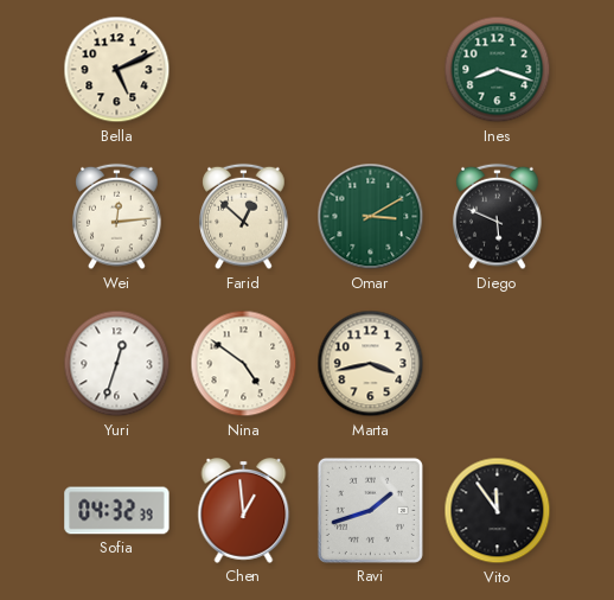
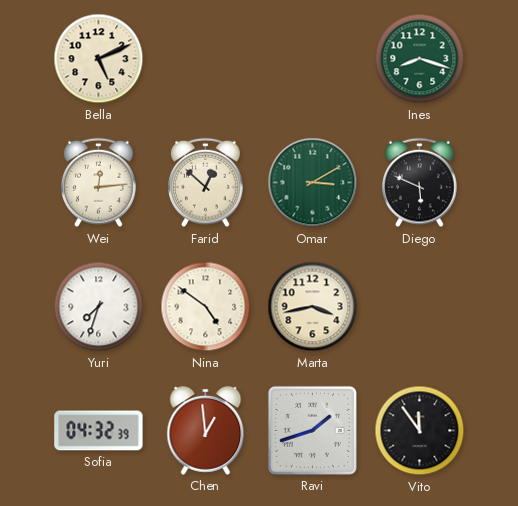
Yuri: 12:33 -> 7:33 (99, 307)
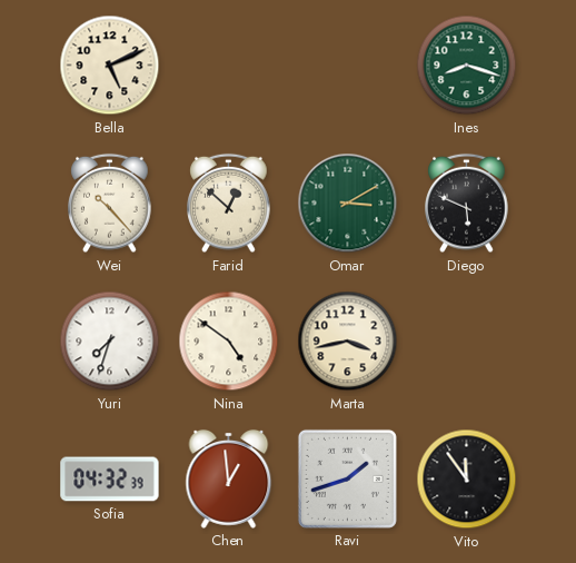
Wei: 12:14 -> 10:23 (110, 204)
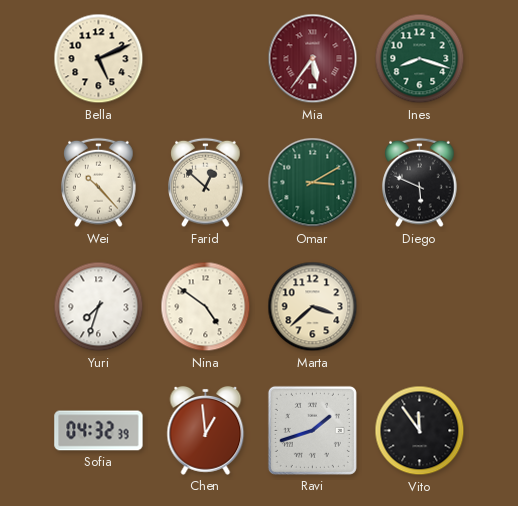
Mia: none -> 5:36 (313, 59)
Marta: 3:43 -> 3:38 (313, 307)
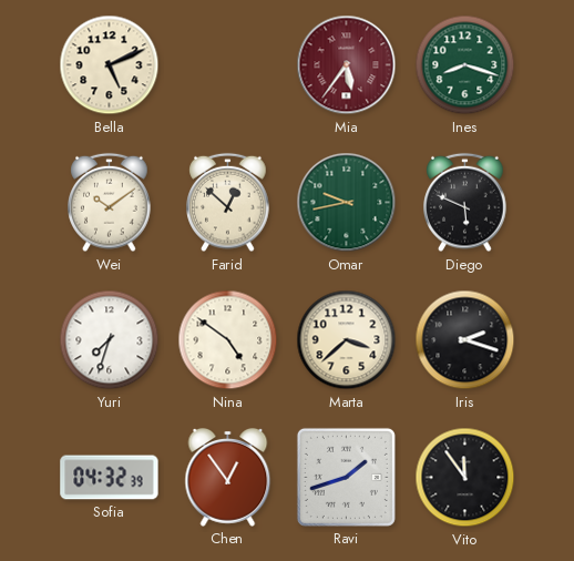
Wei: 10:23 -> 10:09 (110, 203)
Omar: 3:10 -> 9:43 (347, 203)
Iris: none -> 2:18 (465, 340)
Chen: 12:59 -> 12:54 (228, 478)
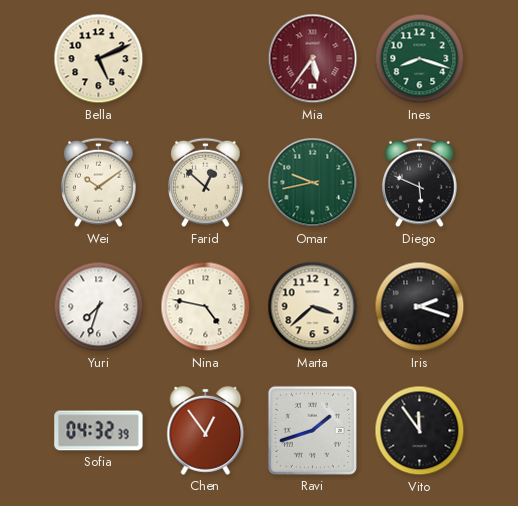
Nina: 4:51 -> 4:47 (206, 307)
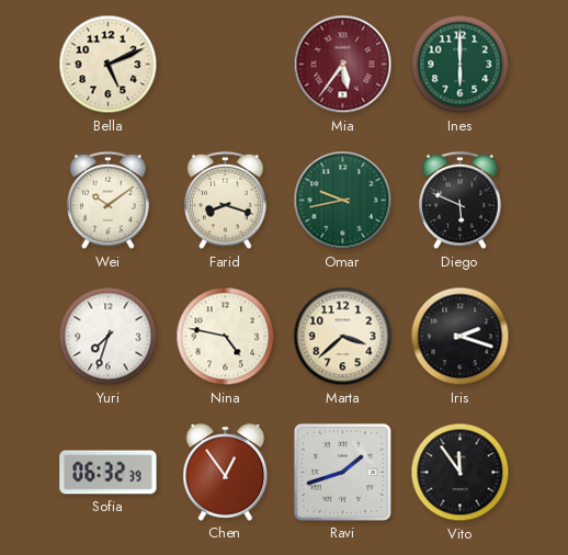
Ines: 8:18 -> 6:00 (461, 65)
Farid: 12:52 -> 8:18 (226, 201)
Sofia: 04:32 -> 06:32 (109, 473)
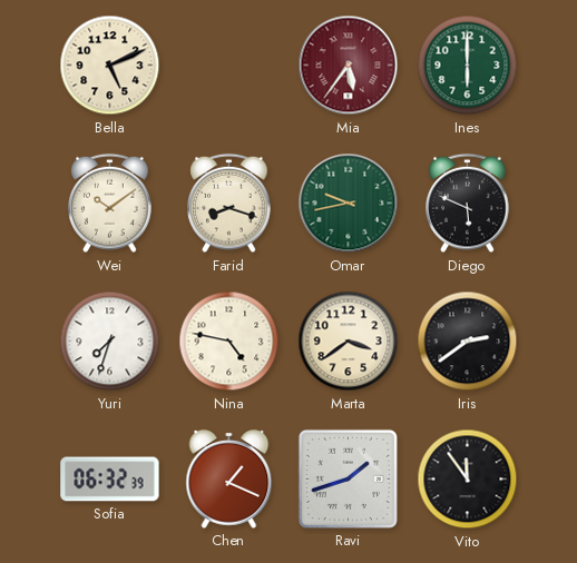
Marta: 3:38 -> 3:39 (349, 342)
Iris: 2:18 -> 2:39 (468, 342)
Chen: 12:54 -> 1:19 (229, 480)
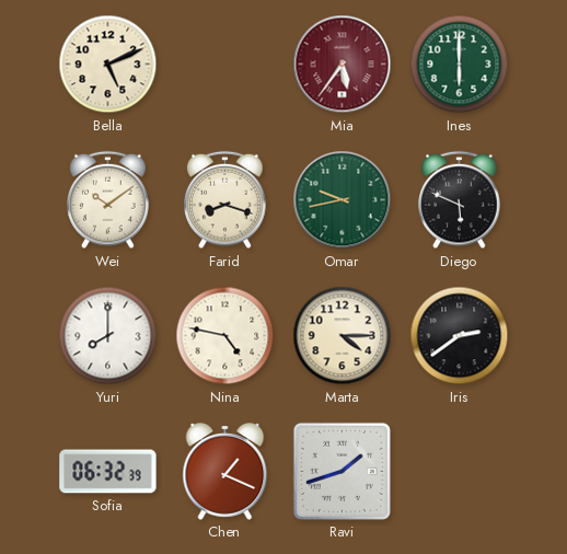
Yuri: 7:33 -> 8:00 (108, 336)
Marta: 3:39 -> 4:15 (343, 336)
Vito: 11:54 -> none (468, 480)
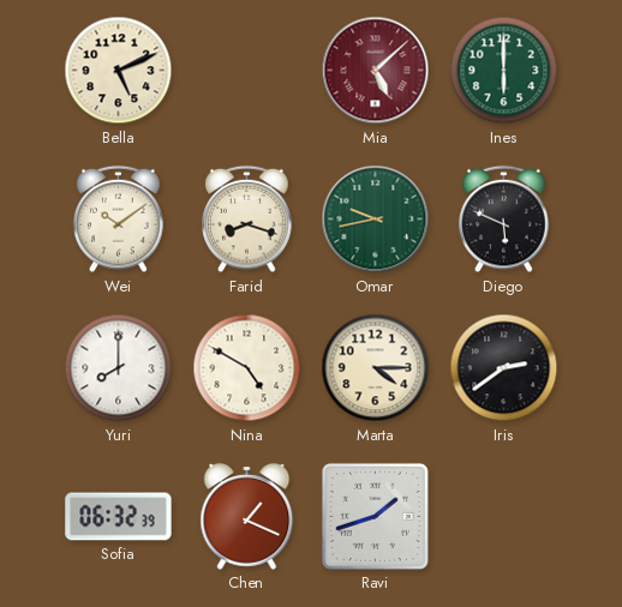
Mia: 5:36 -> 5:08 (376, 71)
Nina: 4:47 -> 4:50 (247, 368)
